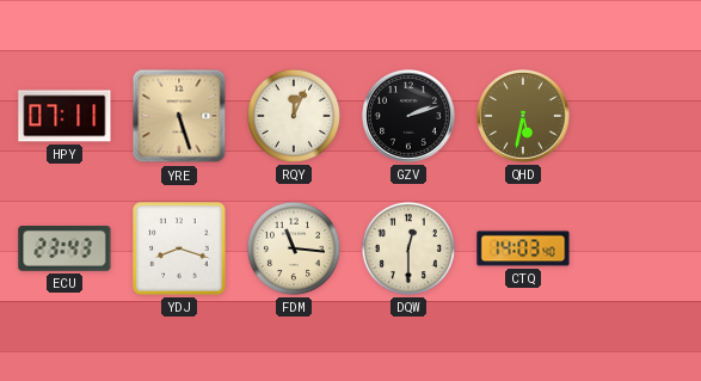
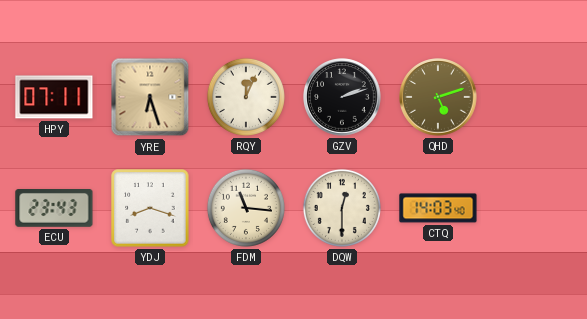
YRE: 5:27 -> 6:27 (150, 97)
QHD: 5:32 -> 5:12 (438, 97)
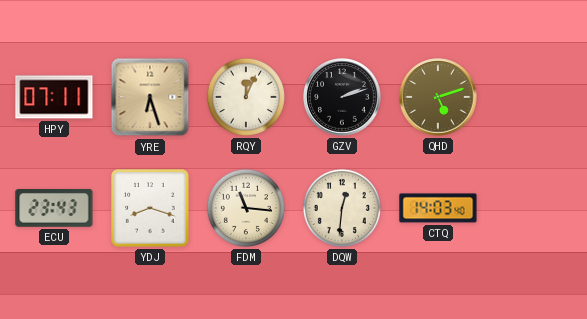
DQW: 12:30 -> 12:31 (342, 208)
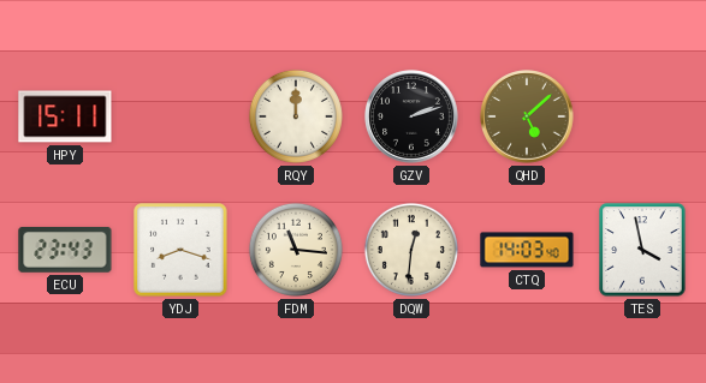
HPY: 07:11 -> 15:11 (65, 116)
YRE: 6:27 -> none (150, 97)
RQY: 12:04 -> 12:00 (296, 116)
QHD: 5:12 -> 5:08 (527, 116)
TES: none -> 3:58 (642, 250)
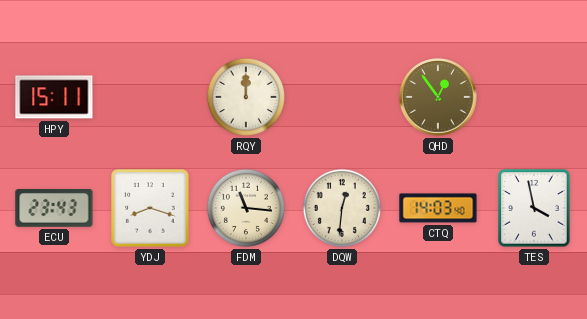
GZV: 2:12 -> none (411, 116)
QHD: 5:08 -> 12:54 (438, 97)
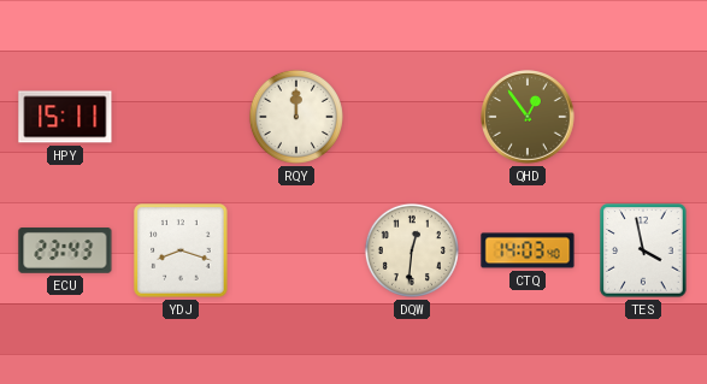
FDM: 11:16 -> none (246, 208)
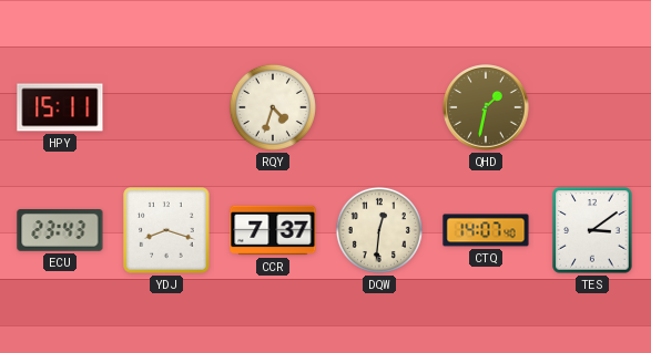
RQY: 12:00 -> 4:33 (273, 107)
QHD: 12:54 -> 1:32 (486, 107)
CCR: none -> 7:37 (273, 230)
CTQ: 14:03 -> 14:07 (486, 230)
TES: 3:58 -> 3:09 (592, 230)
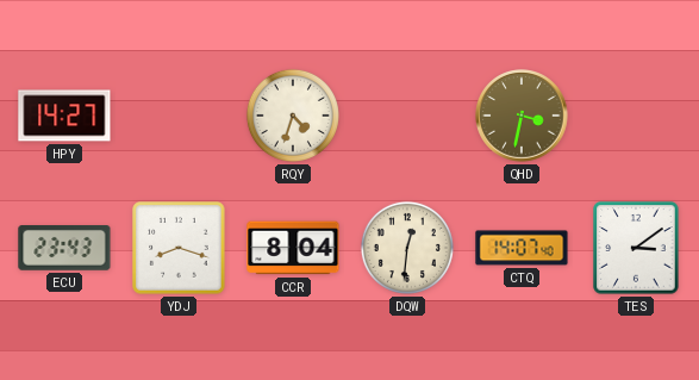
HPY: 15:11 -> 14:27 (64, 116)
QHD: 1:32 -> 3:32 (522, 116)
CCR: 7:37 -> 8:04 (293, 248)
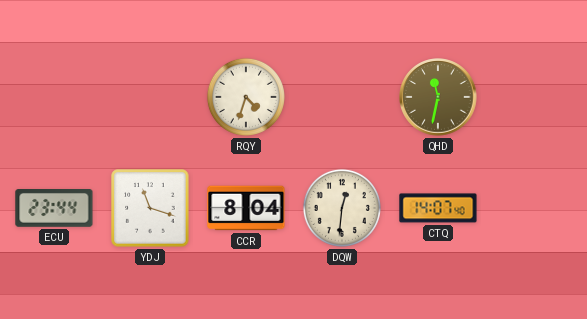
HPY: 14:27 -> none (64, 116)
QHD: 3:32 -> 11:32 (438, 97)
ECU: 23:43 -> 23:44 (54, 209)
YDJ: 8:18 -> 11:18 (150, 208)
TES: 3:09 -> none (636, 248)
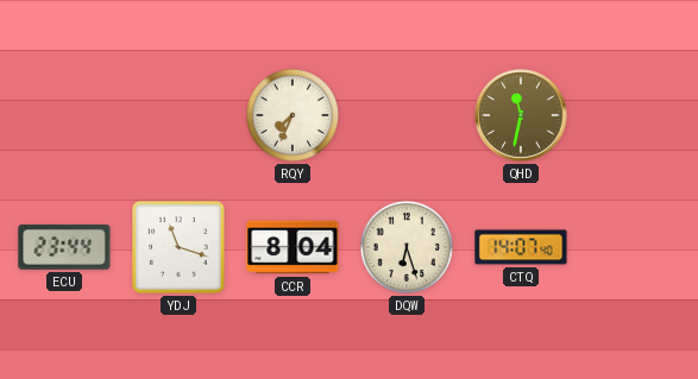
RQY: 4:33 -> 7:34 (293, 115)
DQW: 12:31 -> 6:27 (407, 247)
